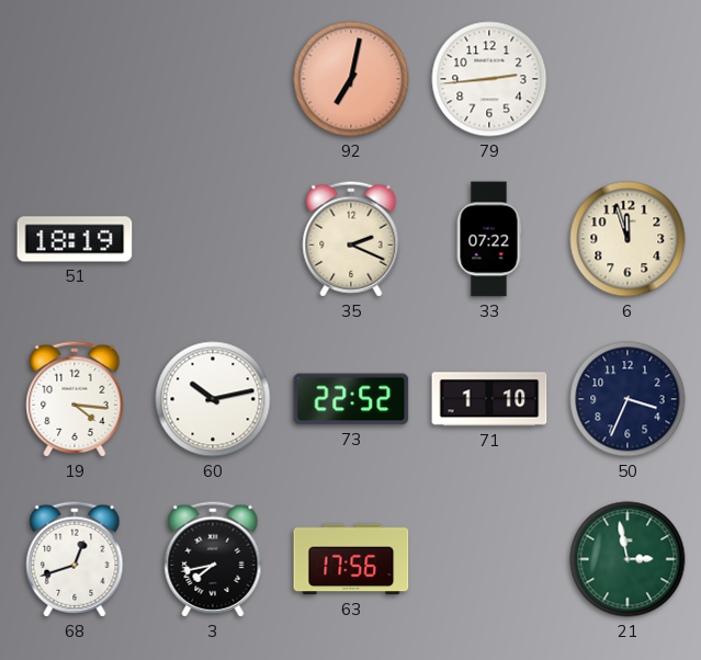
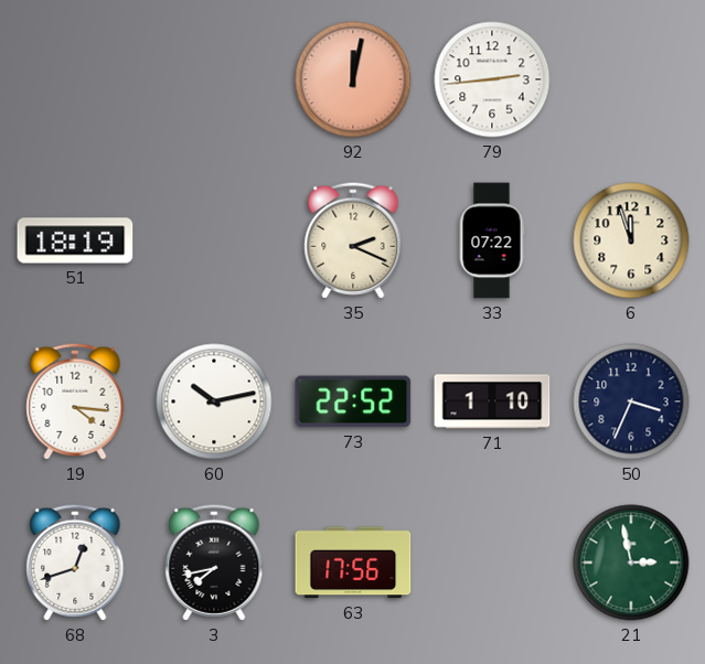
92: 7:02 -> 12:02 (353, 79)
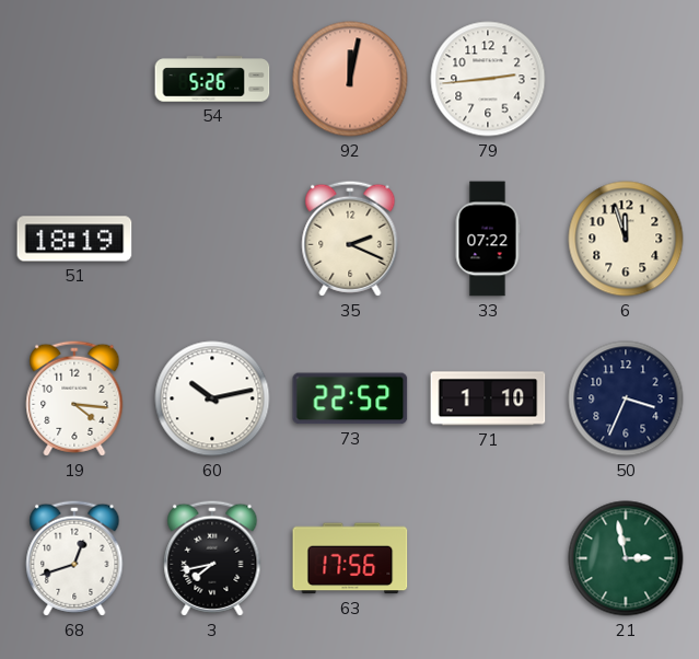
54: none -> 5:26 (212, 79)
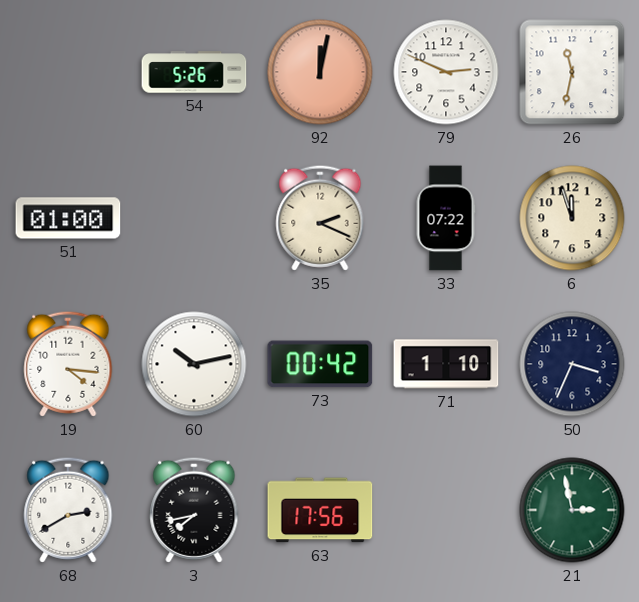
79: 2:44 -> 2:49 (446, 72)
26: none -> 11:32 (572, 72)
51: 18:19 -> 01:00 (68, 218)
73: 22:52 -> 00:42 (320, 364)
68: 12:42 -> 2:40 (68, 510)
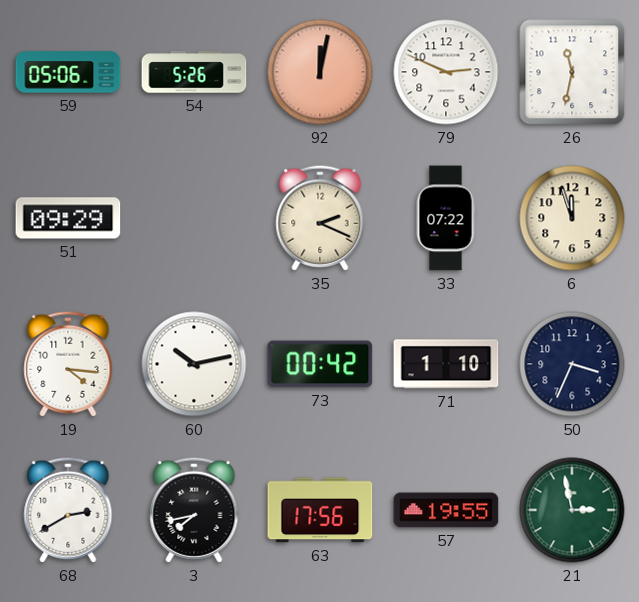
59: none -> 05:06 (68, 72)
51: 01:00 -> 09:29 (68, 218)
57: none -> 19:55 (446, 510)
